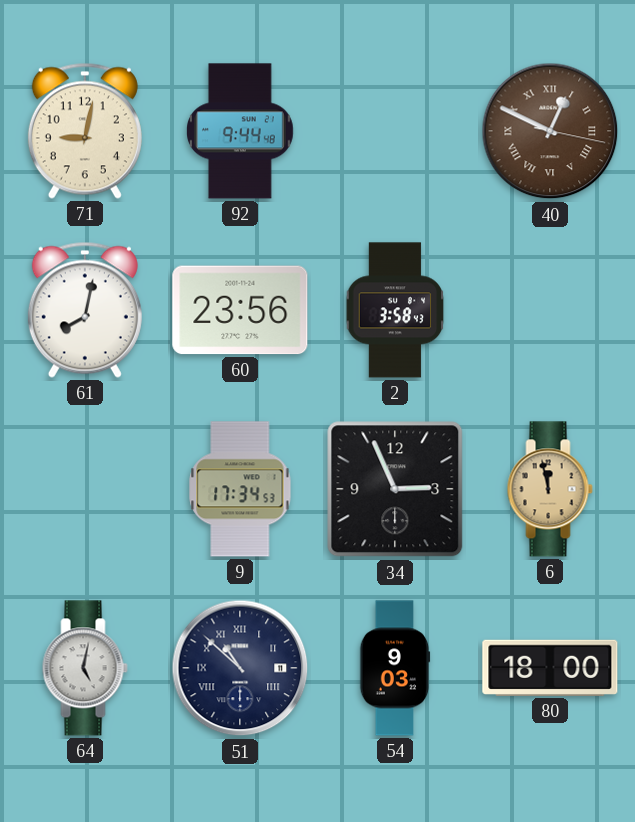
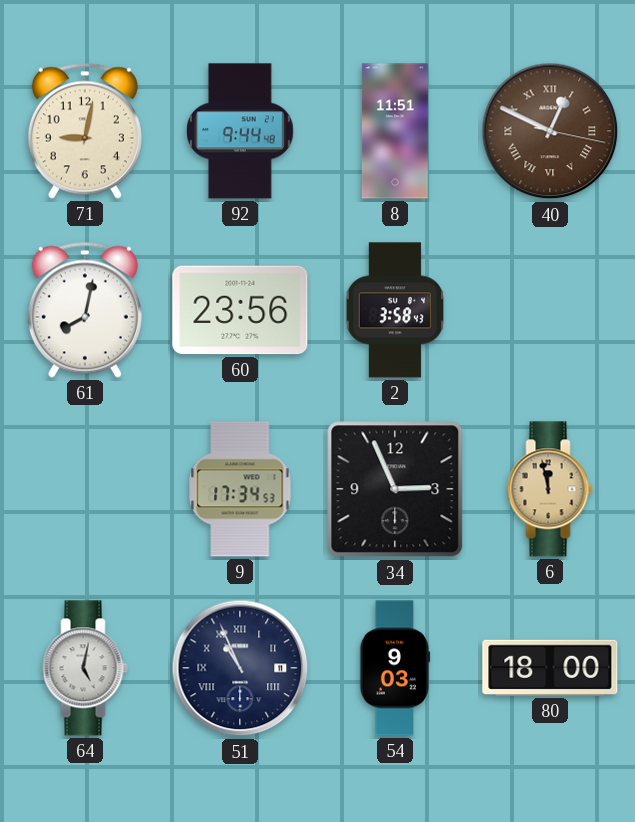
8: none -> 11:51 (395, 131)
51: 10:52 -> 10:56 (240, 668)
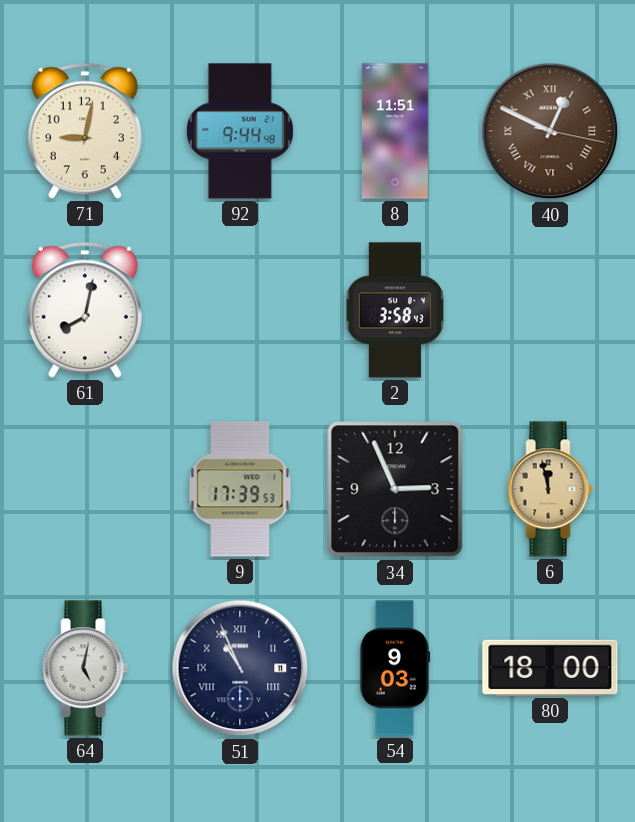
60: 23:56 -> none (240, 310)
9: 17:34 -> 17:39 (240, 489)
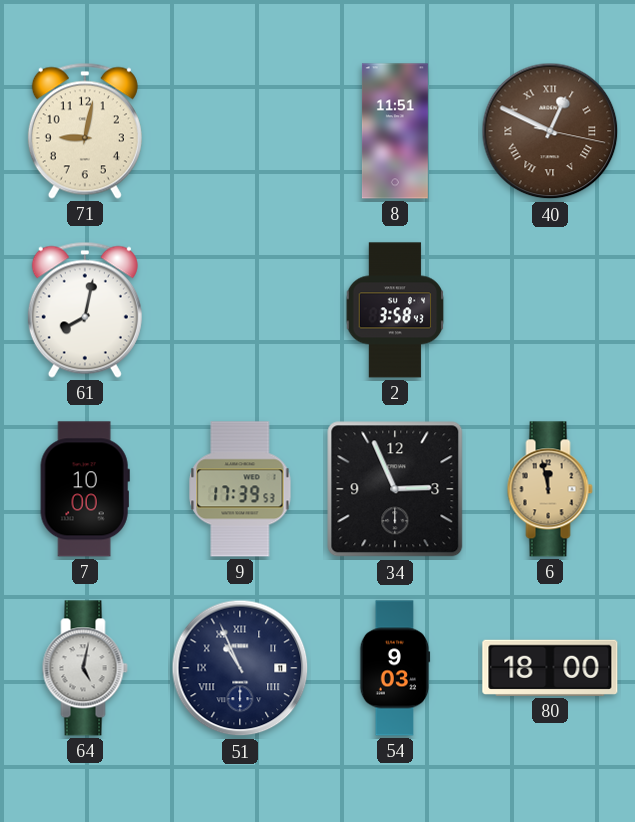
92: 9:44 -> none (241, 131)
7: none -> 10:00 (85, 489)
